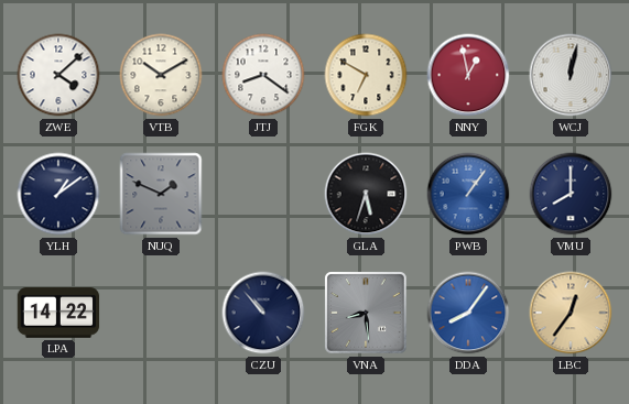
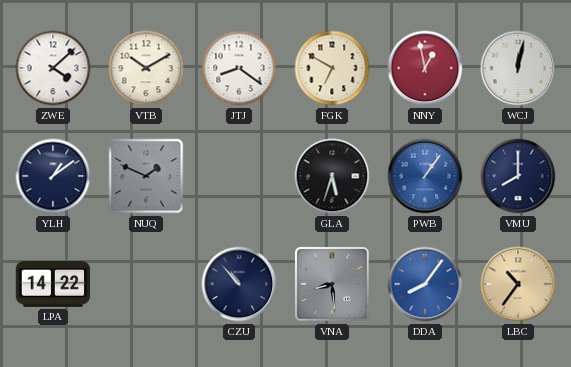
LBC: 12:36 -> 10:36 (518, 284)
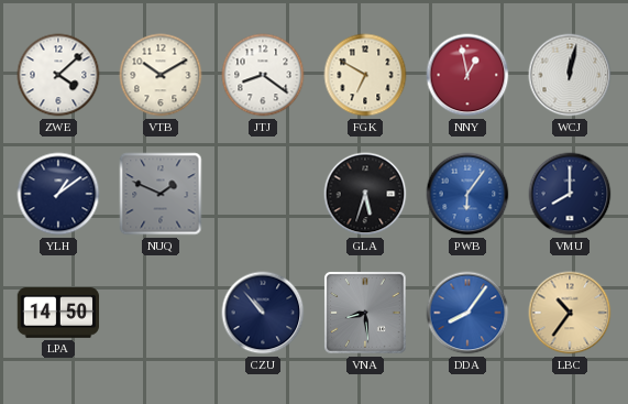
PWB: 1:06 -> 6:06 (467, 194)
LPA: 14:22 -> 14:50 (58, 314)
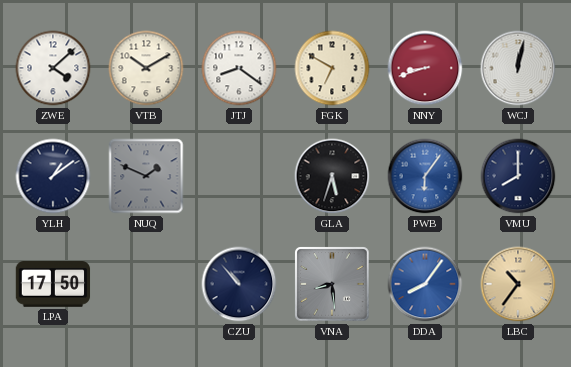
NNY: 12:58 -> 8:42 (425, 68)
LPA: 14:50 -> 17:50 (53, 285)
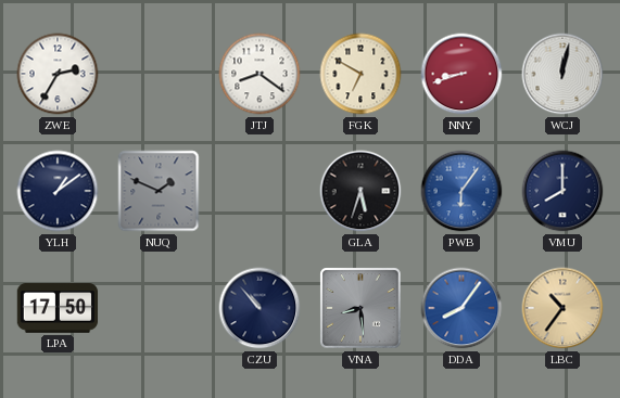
ZWE: 4:08 -> 2:35 (58, 74)
VTB: 10:10 -> none (146, 68)
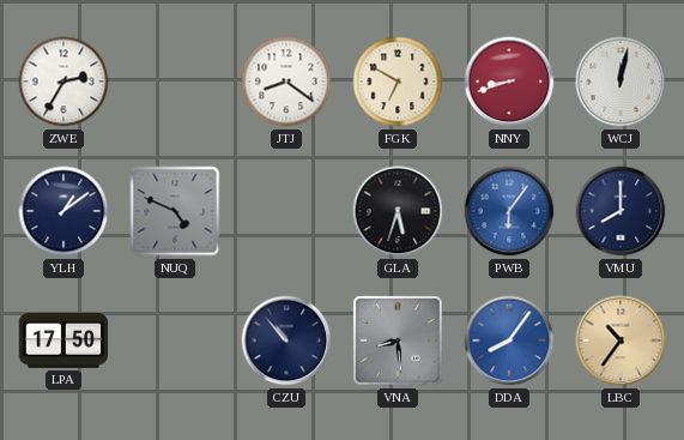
NUQ: 1:49 -> 4:49 (175, 211)
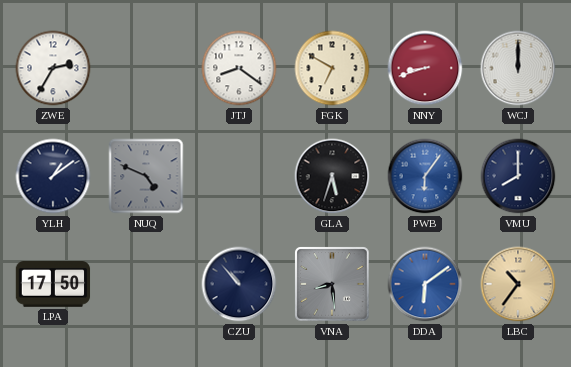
WCJ: 12:02 -> 12:00 (518, 68)
DDA: 8:06 -> 6:09 (425, 284)
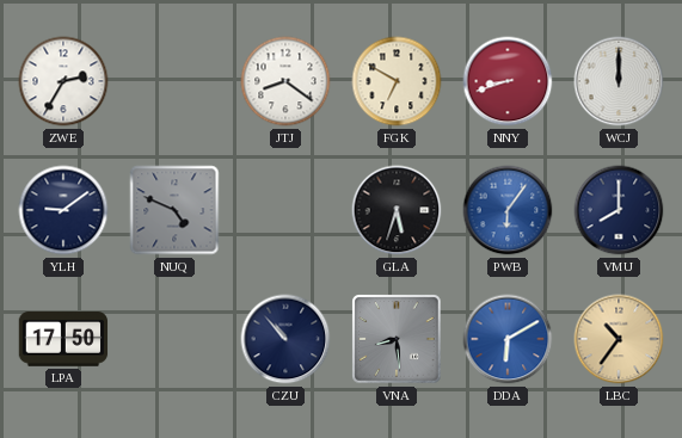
YLH: 1:09 -> 9:09 (63, 210)
DDA: 6:09 -> 6:10 (508, 339)
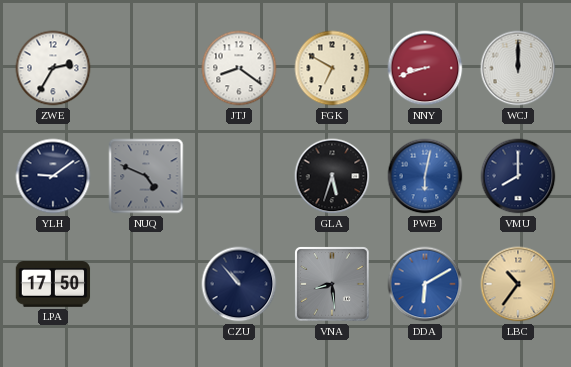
PWB: 6:06 -> 6:02 (425, 176)
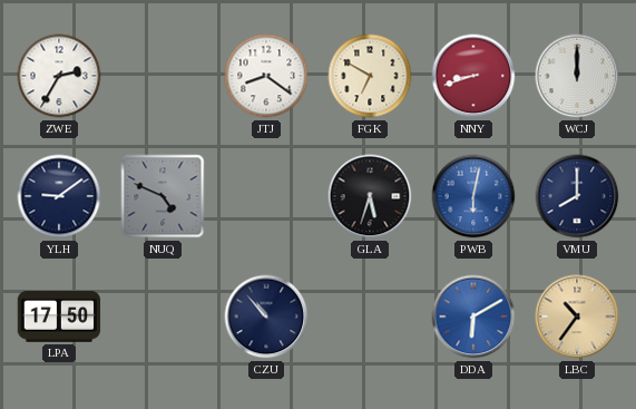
VNA: 8:29 -> none (332, 284)
